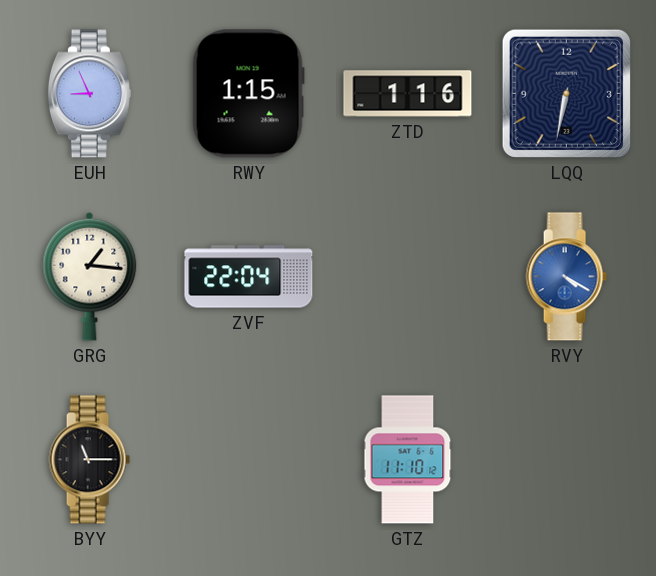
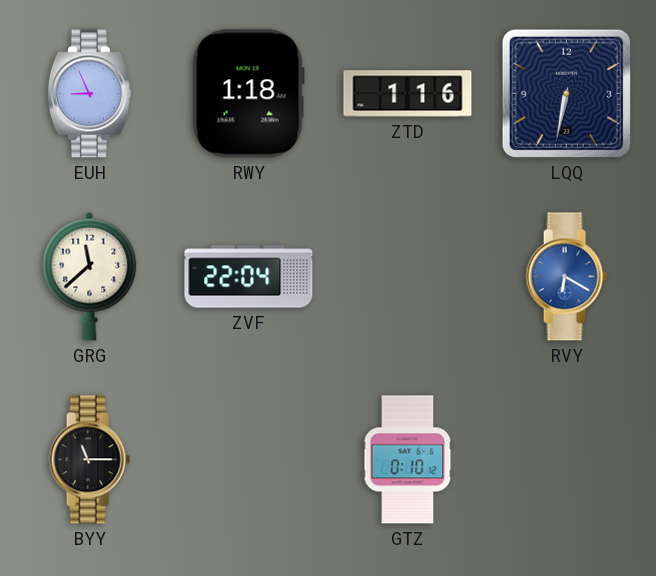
RWY: 1:15 -> 1:18 (248, 94)
GRG: 1:16 -> 11:38 (90, 276)
RVY: 4:20 -> 6:20 (566, 277)
GTZ: 11:10 -> 0:10 (408, 460)
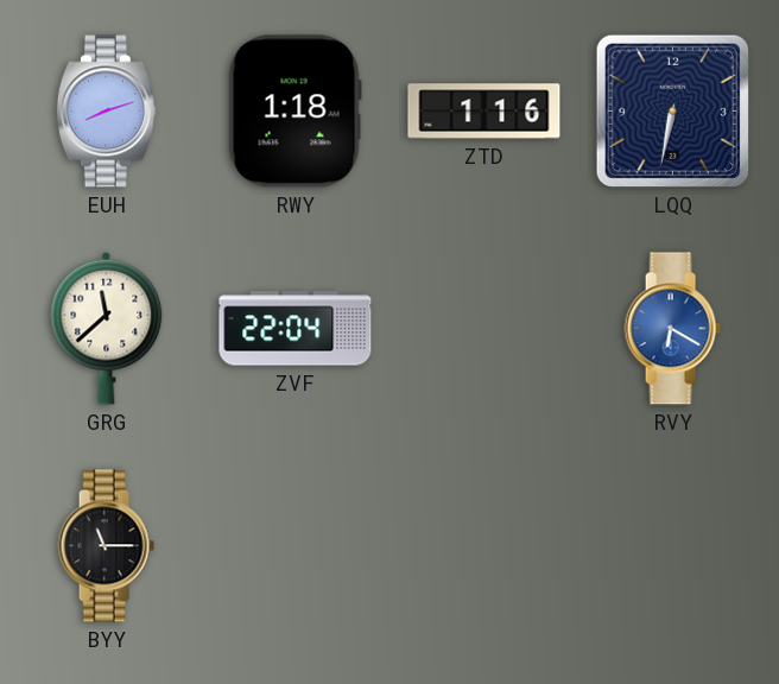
EUH: 8:56 -> 8:12 (106, 112)
GTZ: 0:10 -> none (408, 460)
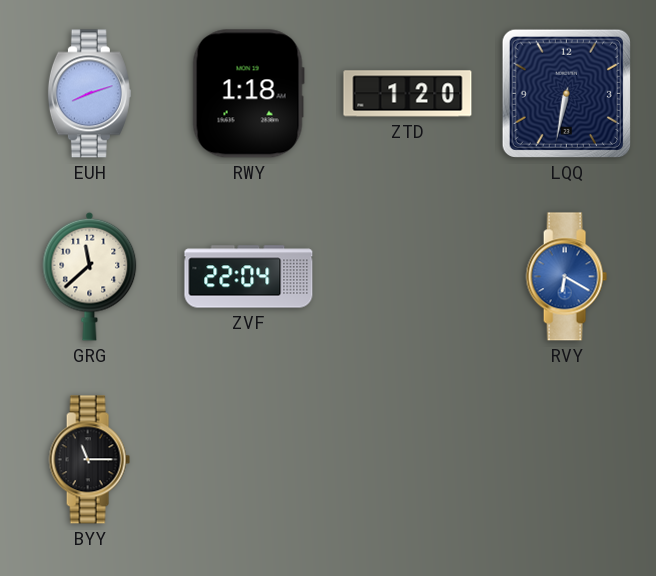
ZTD: 1:16 -> 1:20 (408, 94)
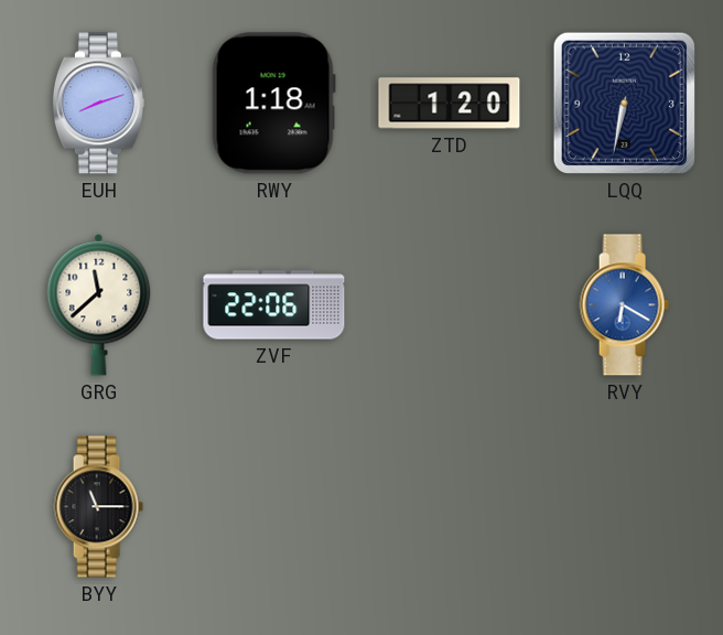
ZVF: 22:04 -> 22:06 (274, 305)
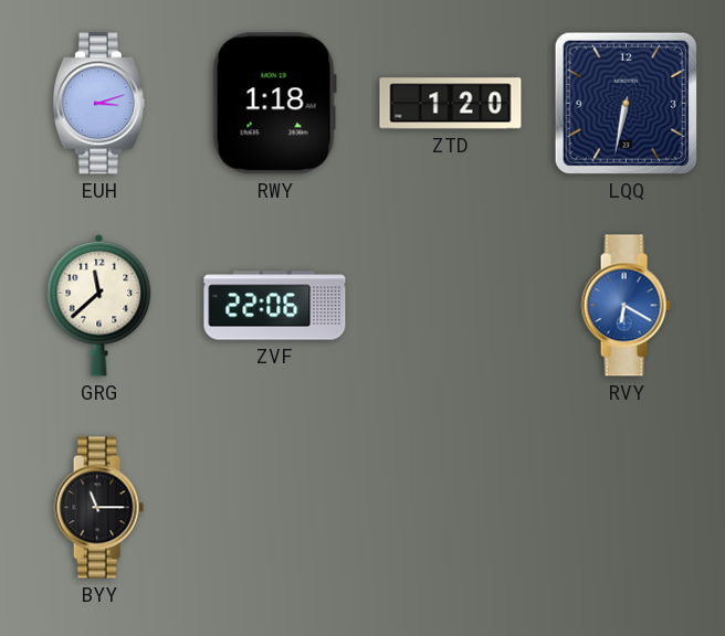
EUH: 8:12 -> 3:12 (98, 104)
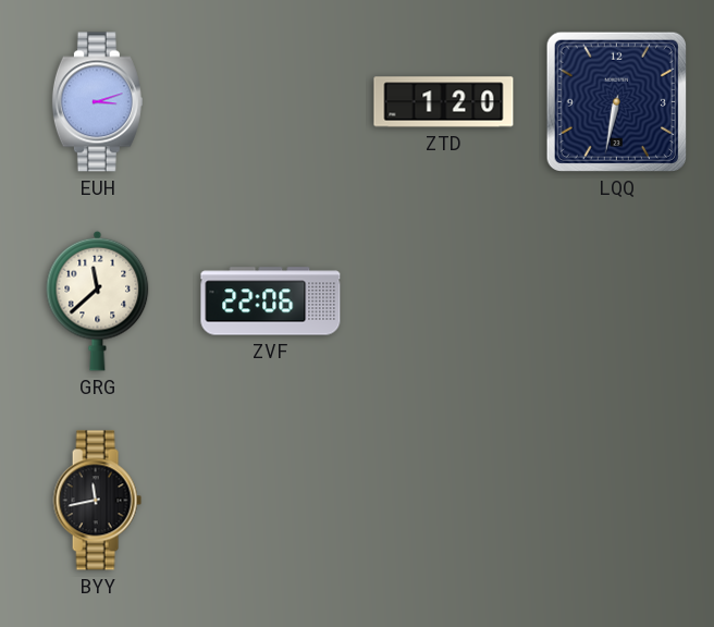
RWY: 1:18 -> none (274, 104)
RVY: 6:20 -> none (626, 306)
BYY: 11:15 -> 11:43 (97, 501)
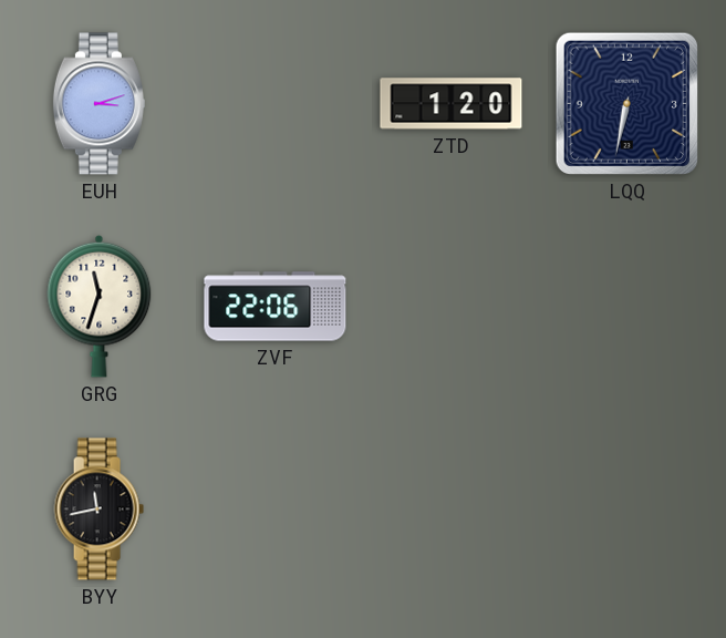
GRG: 11:38 -> 11:33 (100, 306)
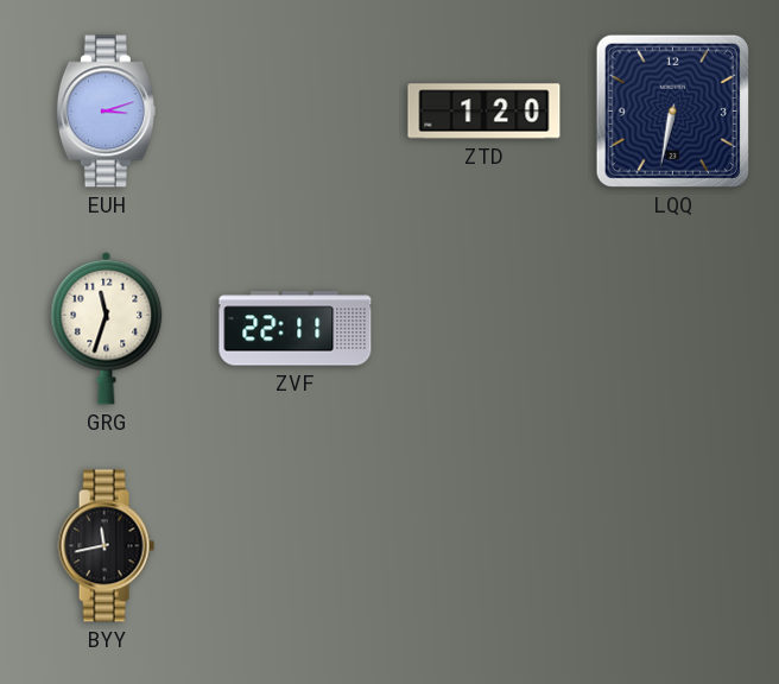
ZVF: 22:06 -> 22:11 (296, 329)
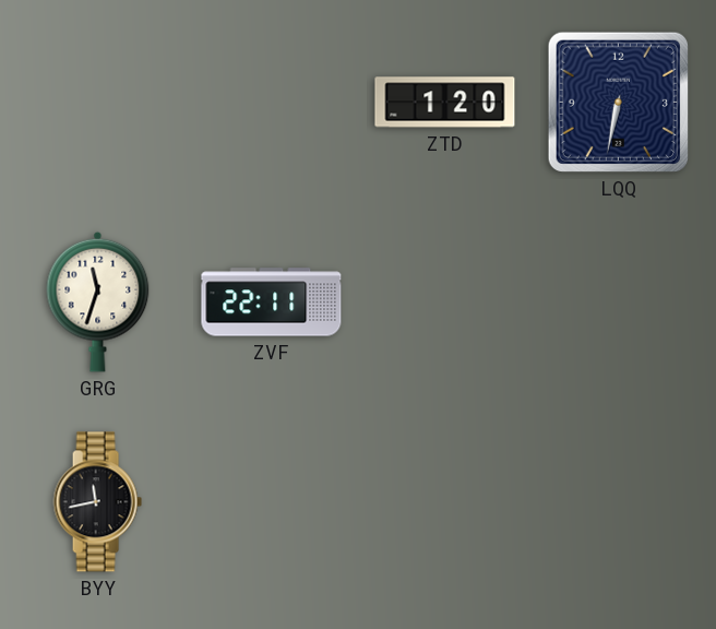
EUH: 3:12 -> none (106, 112)
